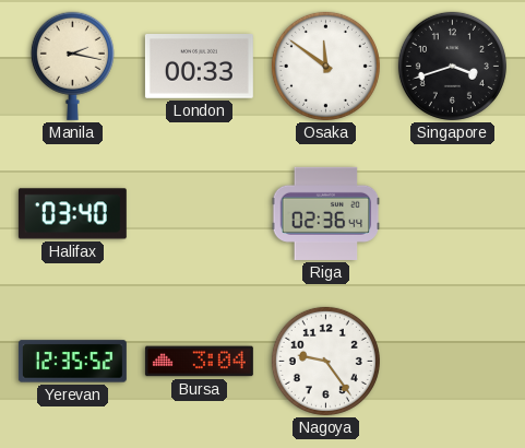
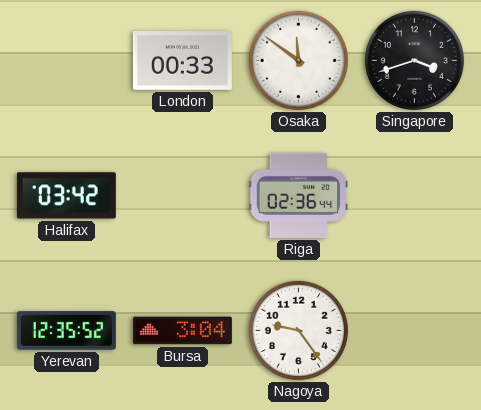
Manila: 2:17 -> none (72, 66)
Halifax: 03:40 -> 03:42 (66, 196)
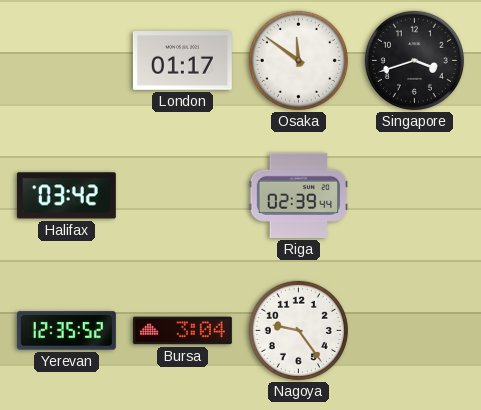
London: 00:33 -> 01:17 (182, 61)
Riga: 02:36 -> 02:39 (299, 195)
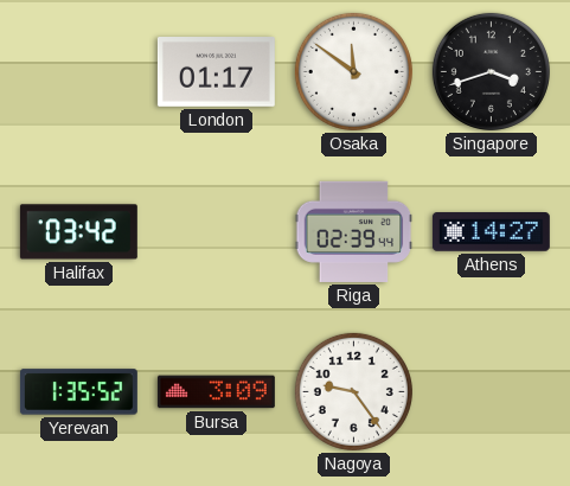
Athens: none -> 14:27 (491, 232)
Yerevan: 12:35 -> 1:35 (78, 392)
Bursa: 3:04 -> 3:09 (216, 392)
